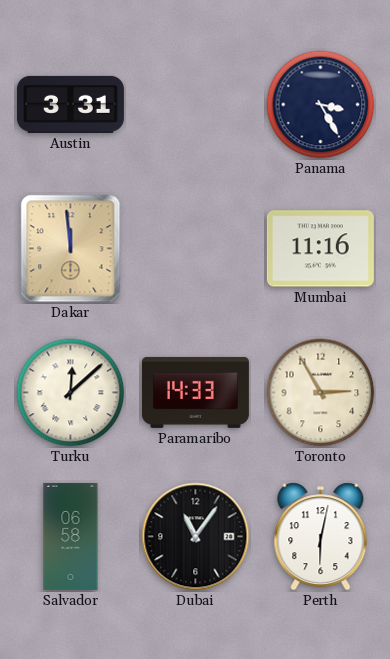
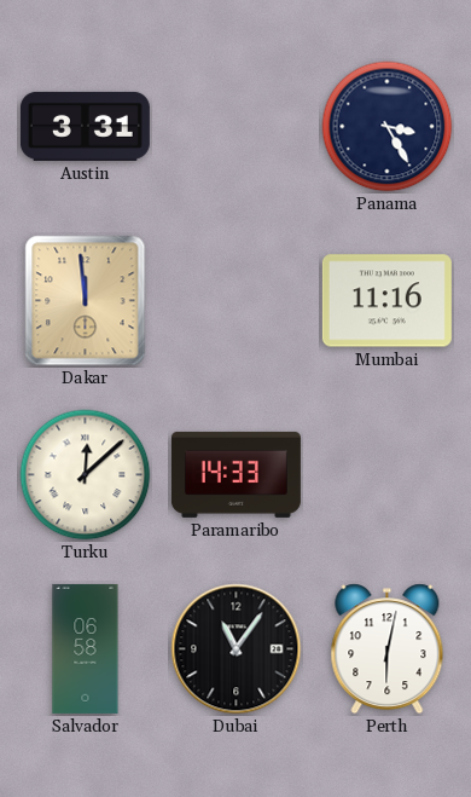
Toronto: 2:55 -> none (321, 393)
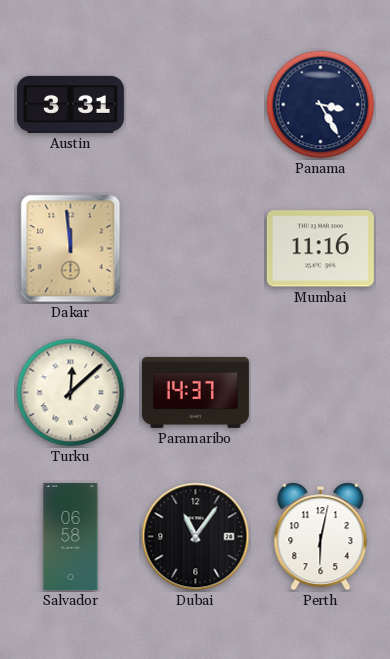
Paramaribo: 14:33 -> 14:37 (195, 392)
